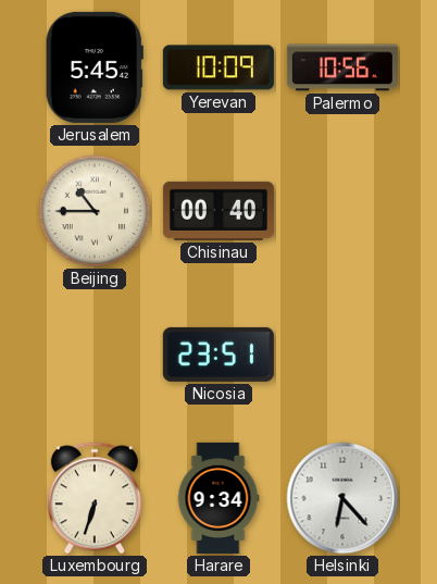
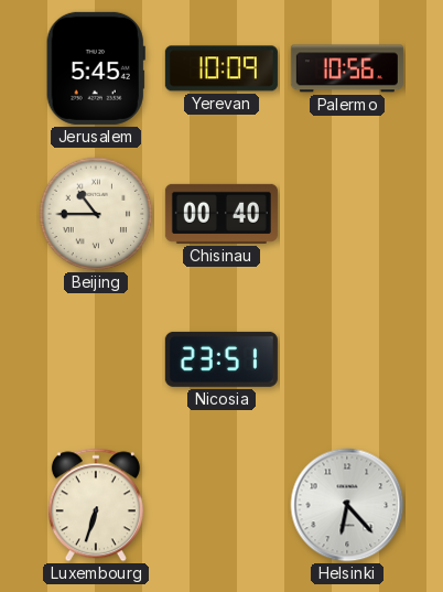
Harare: 9:34 -> none (218, 498)
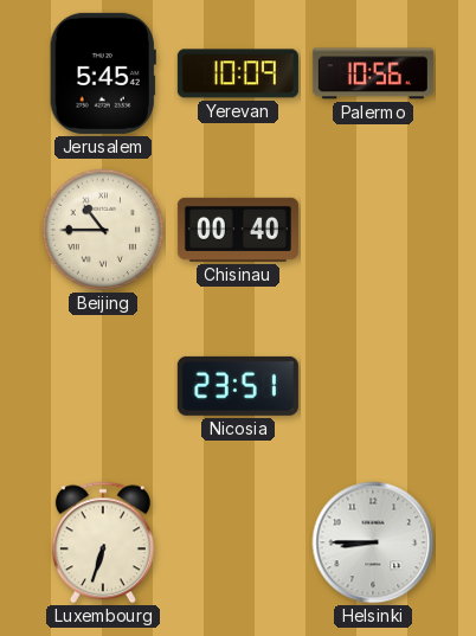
Helsinki: 6:23 -> 8:45 (373, 542)
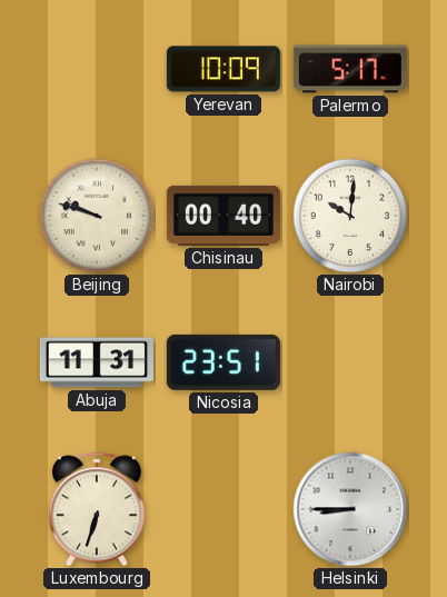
Jerusalem: 5:45 -> none (103, 73)
Palermo: 10:56 -> 5:17 (350, 69)
Beijing: 10:45 -> 9:48 (97, 216)
Nairobi: none -> 10:01 (350, 216)
Abuja: none -> 11:31 (97, 362)
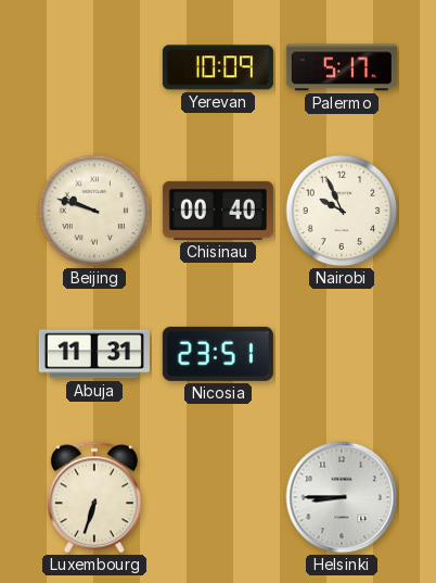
Nairobi: 10:01 -> 9:56 (342, 211)
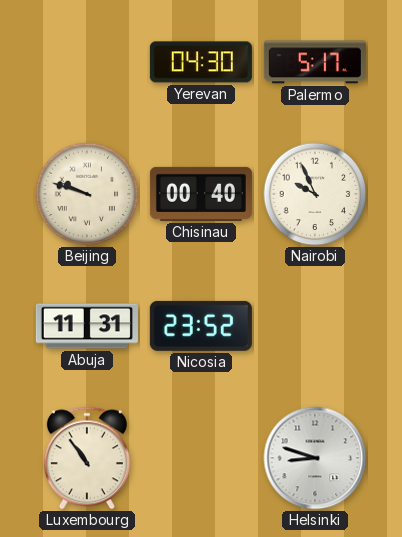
Yerevan: 10:09 -> 04:30 (201, 62)
Nicosia: 23:51 -> 23:52 (201, 326)
Luxembourg: 6:33 -> 10:54 (87, 458)
Helsinki: 8:45 -> 8:48 (315, 458)
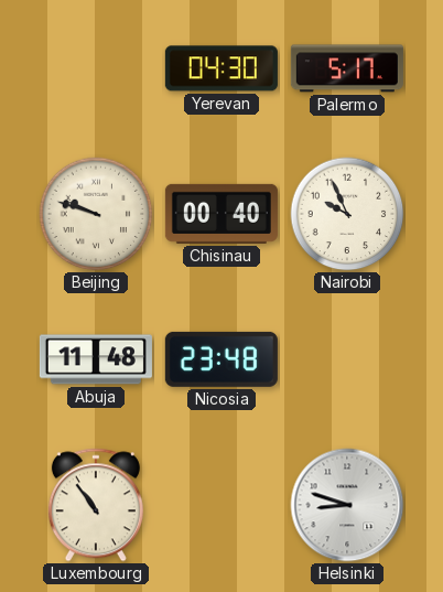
Abuja: 11:31 -> 11:48 (96, 359)
Nicosia: 23:52 -> 23:48 (221, 359)
